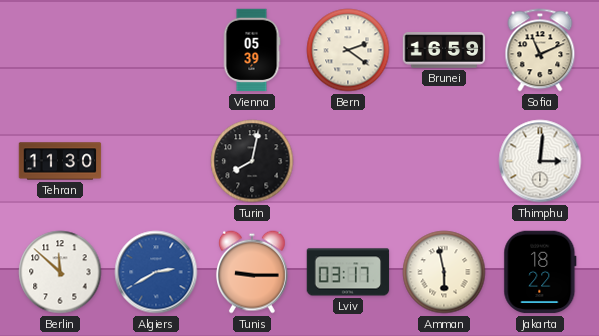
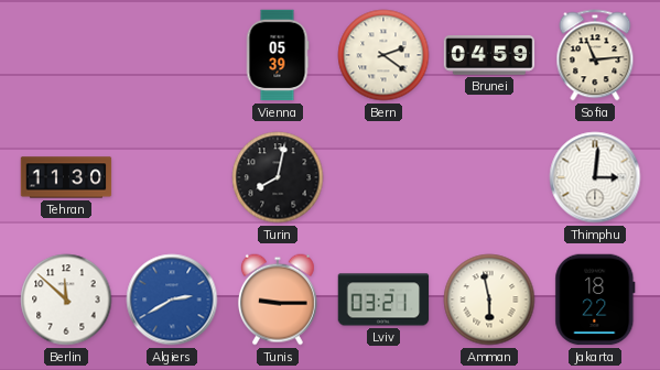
Brunei: 16:59 -> 04:59 (489, 55)
Sofia: 11:11 -> 11:14 (595, 55)
Lviv: 03:17 -> 03:21 (383, 300)
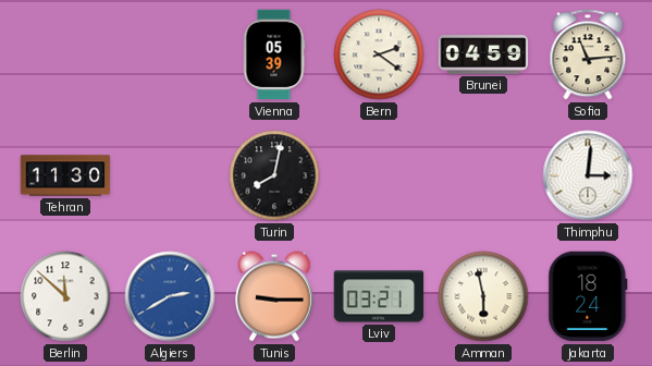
Jakarta: 18:22 -> 18:24 (588, 296)
